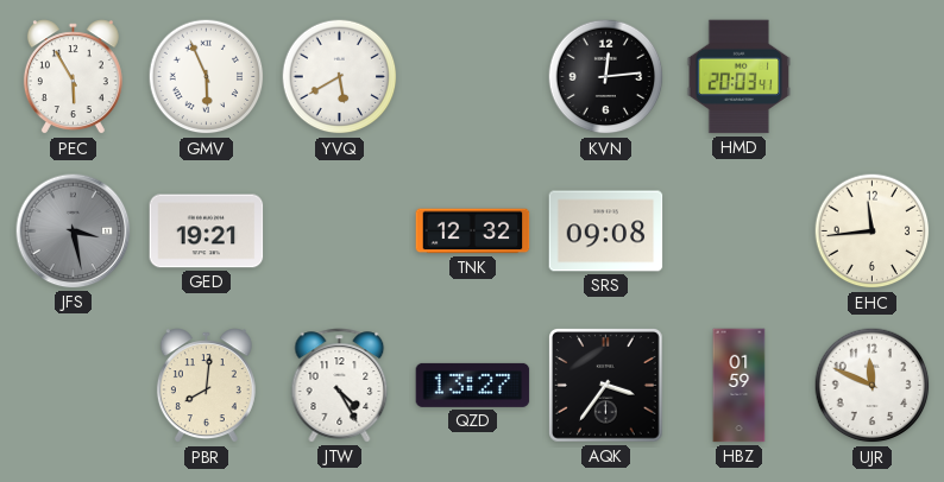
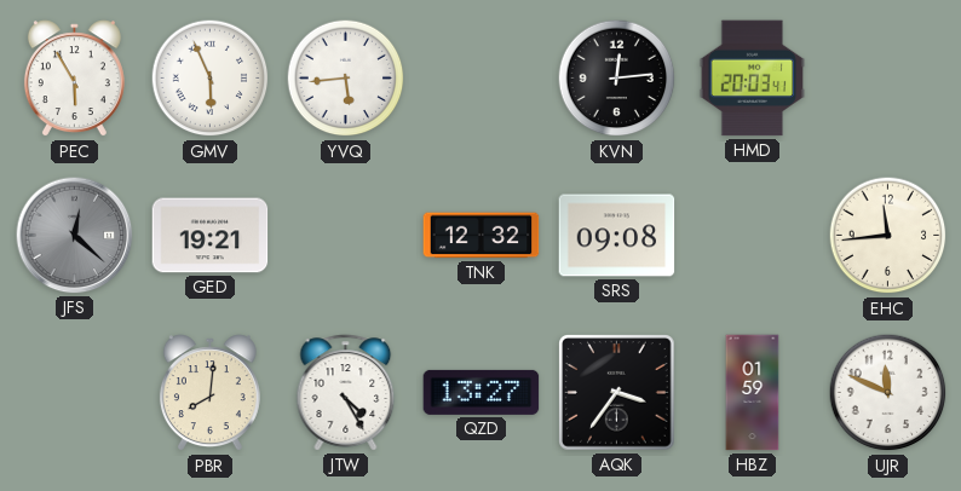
YVQ: 5:40 -> 5:44 (346, 79)
JFS: 3:28 -> 12:22 (75, 236)
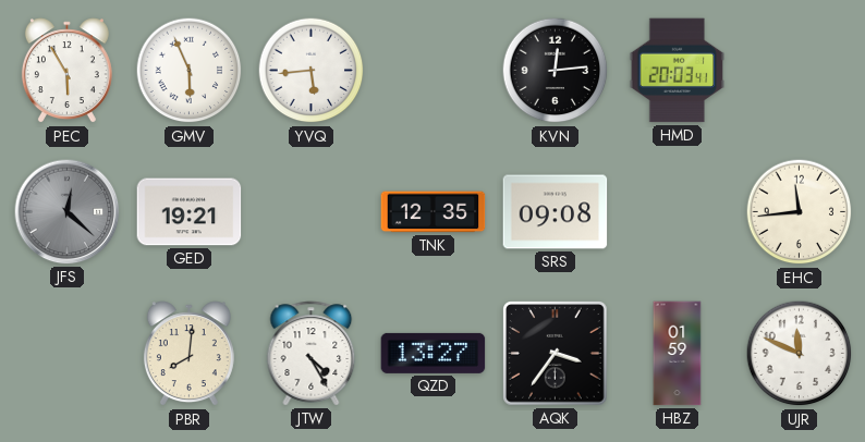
TNK: 12:32 -> 12:35 (434, 212)
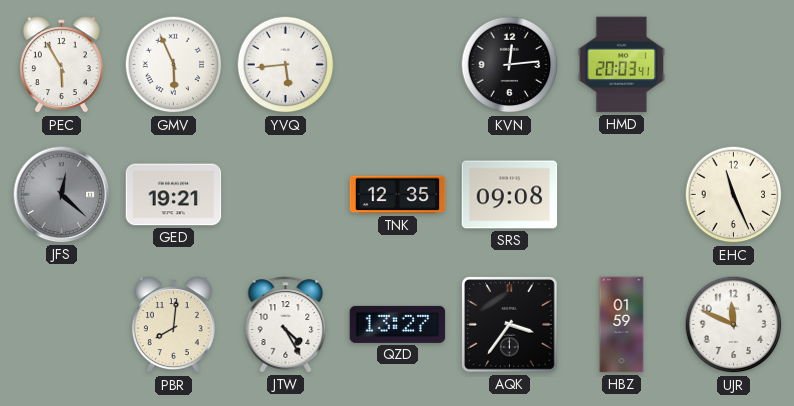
EHC: 11:44 -> 11:26 (734, 195)
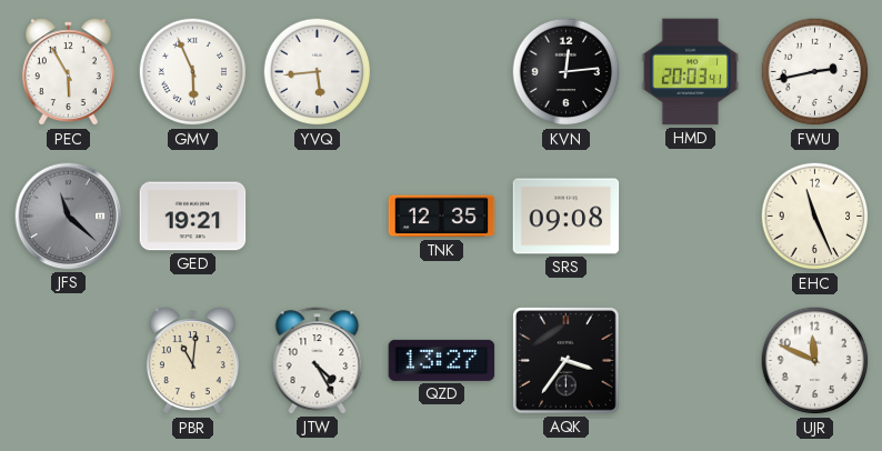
FWU: none -> 2:43 (815, 72)
JFS: 12:22 -> 11:22 (69, 217)
PBR: 8:01 -> 11:01 (192, 361)
HBZ: 01:59 -> none (622, 325)
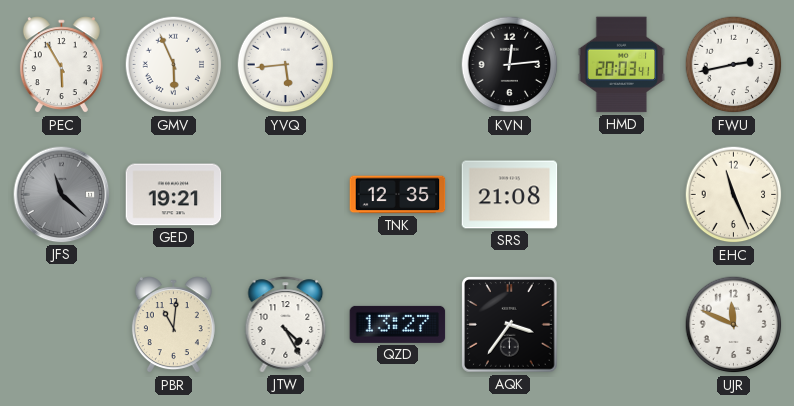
SRS: 09:08 -> 21:08 (510, 195)
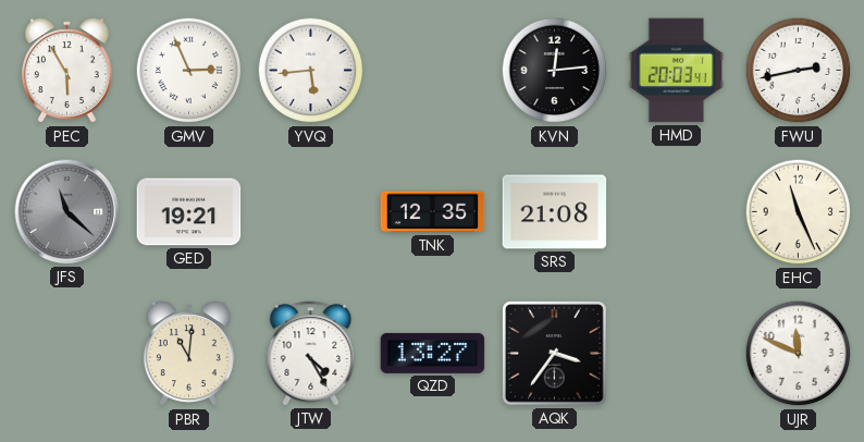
GMV: 5:56 -> 2:56 (189, 71)
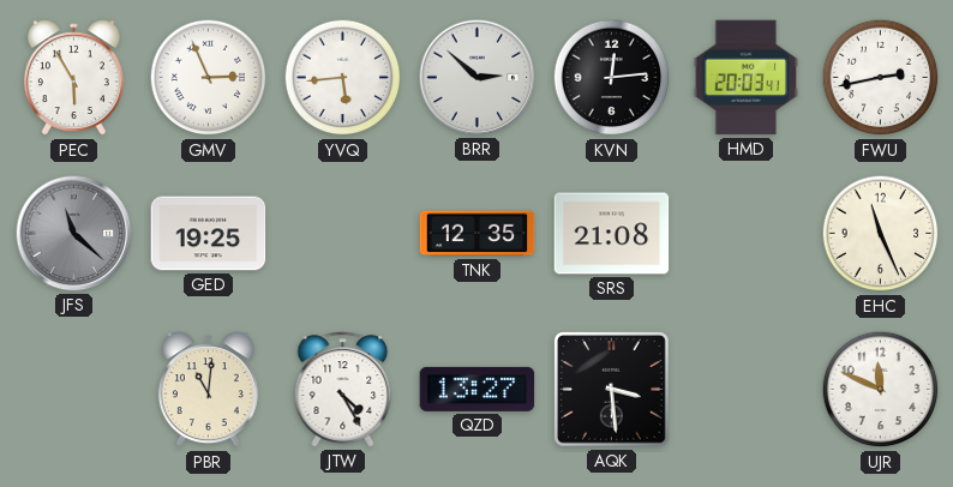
BRR: none -> 2:52 (478, 78)
GED: 19:21 -> 19:25 (209, 234)
AQK: 3:36 -> 3:29 (612, 390)
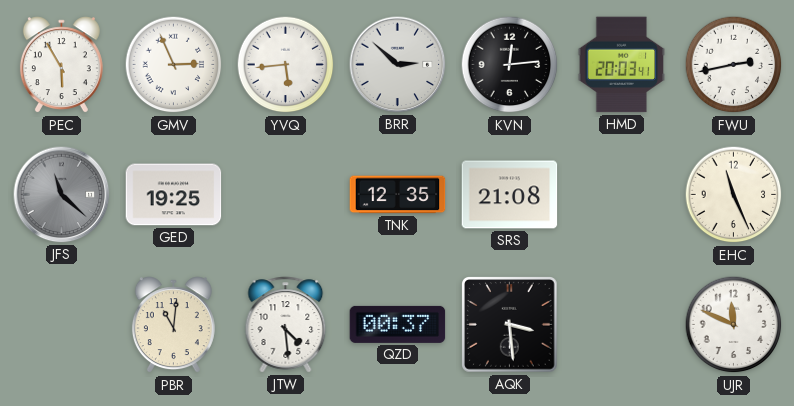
JTW: 4:25 -> 4:29 (286, 325)
QZD: 13:27 -> 00:37 (398, 324)
